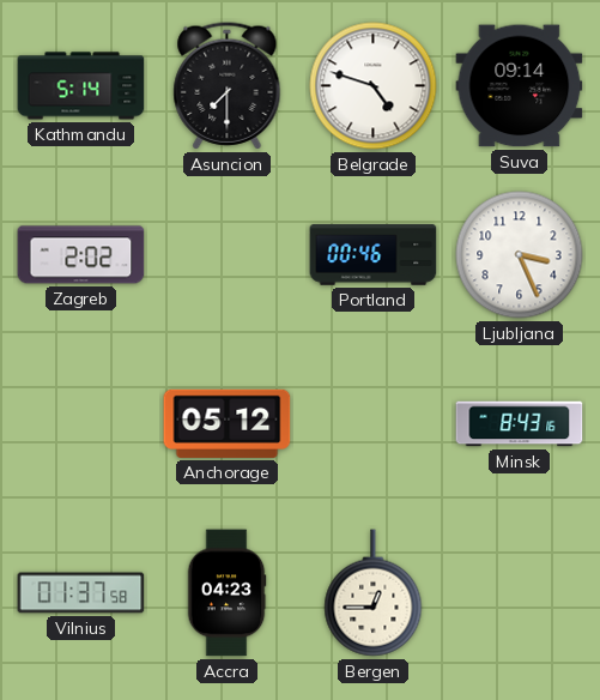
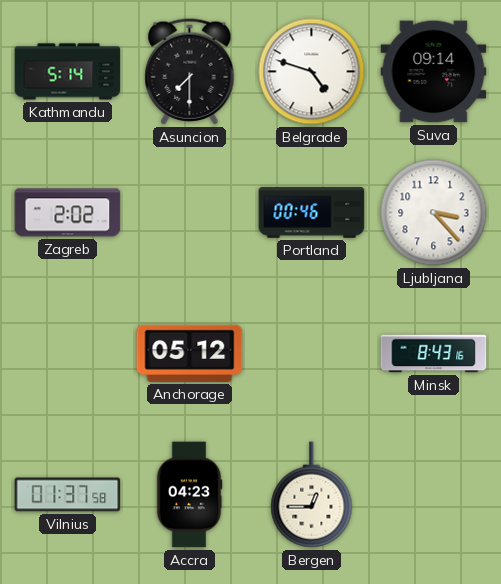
Ljubljana: 3:26 -> 3:23 (434, 213)
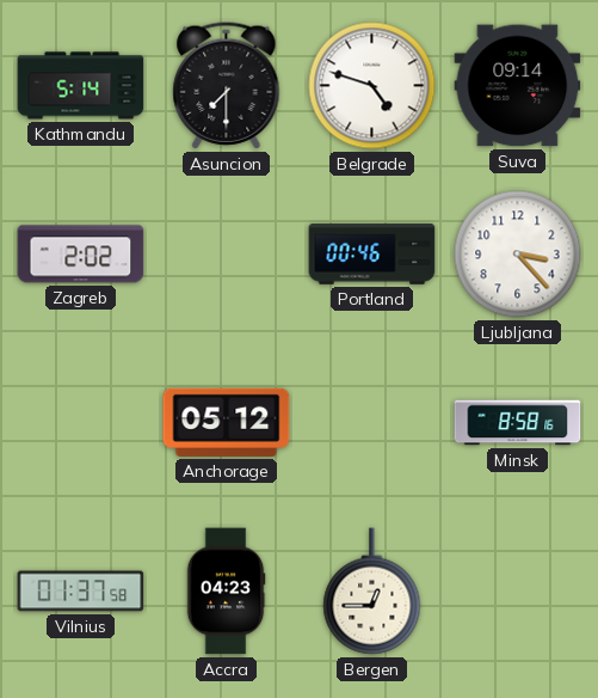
Minsk: 8:43 -> 8:58 (518, 423)
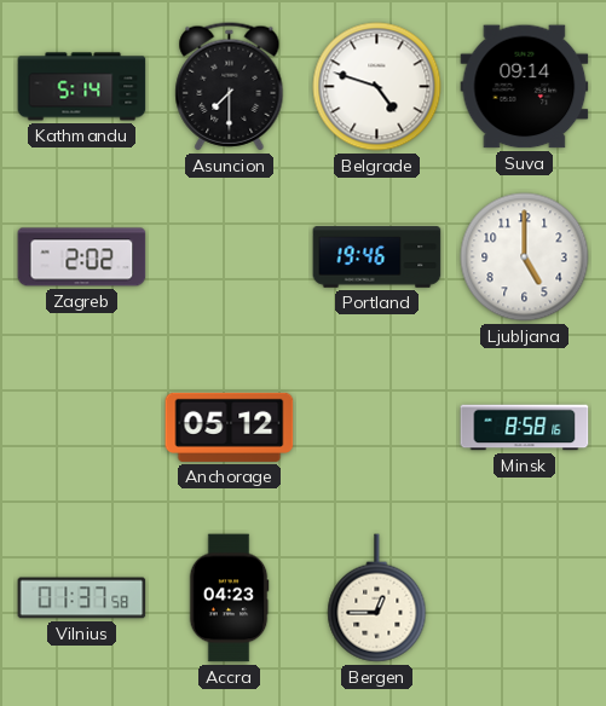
Portland: 00:46 -> 19:46 (377, 257)
Ljubljana: 3:23 -> 5:00 (525, 257)
